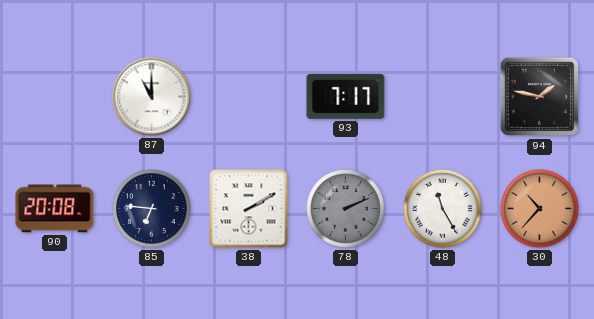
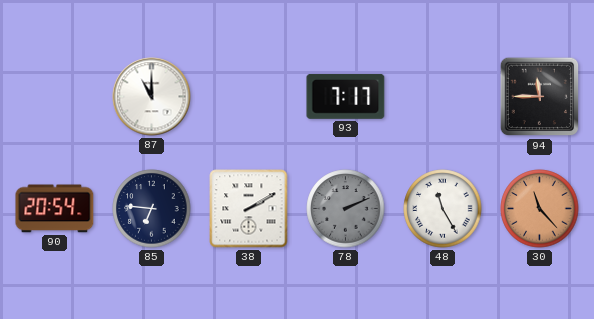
94: 1:47 -> 11:45 (540, 97)
90: 20:08 -> 20:54 (55, 209)
30: 10:37 -> 11:23 (540, 209)
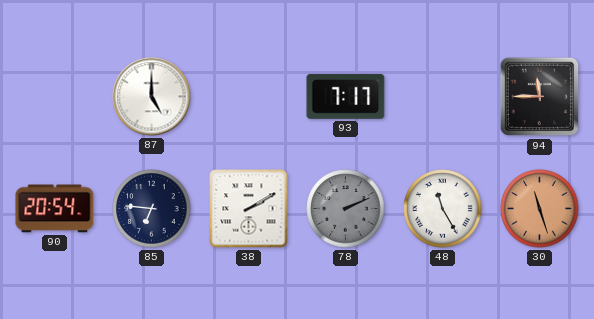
87: 11:00 -> 5:00 (152, 97)
30: 11:23 -> 11:27 (540, 209)
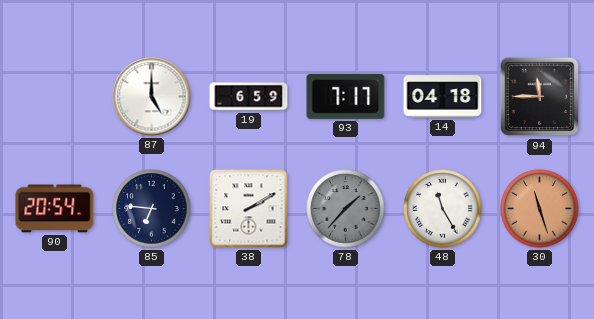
19: none -> 6:59 (249, 97)
14: none -> 04:18 (443, 97)
78: 2:11 -> 1:37 (346, 209)
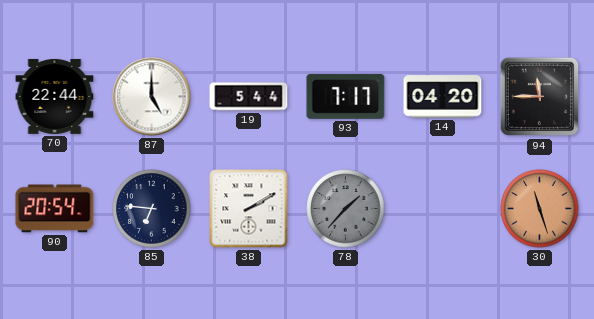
70: none -> 22:44 (55, 96)
19: 6:59 -> 5:44 (249, 97)
14: 04:18 -> 04:20 (443, 97)
48: 11:25 -> none (443, 209)
